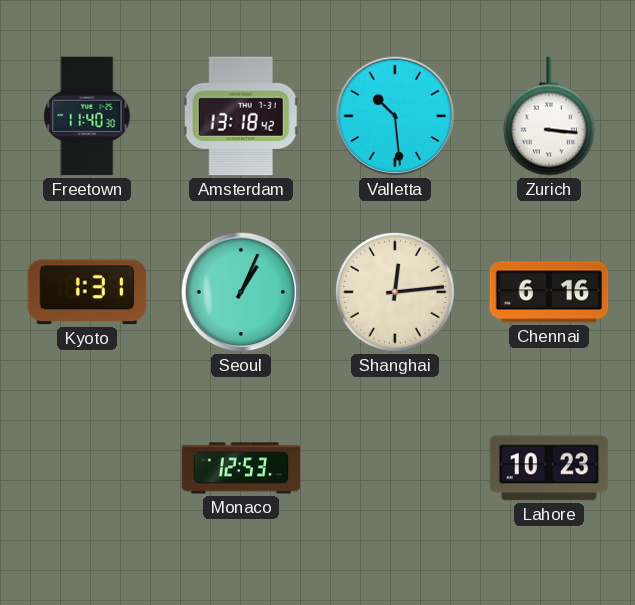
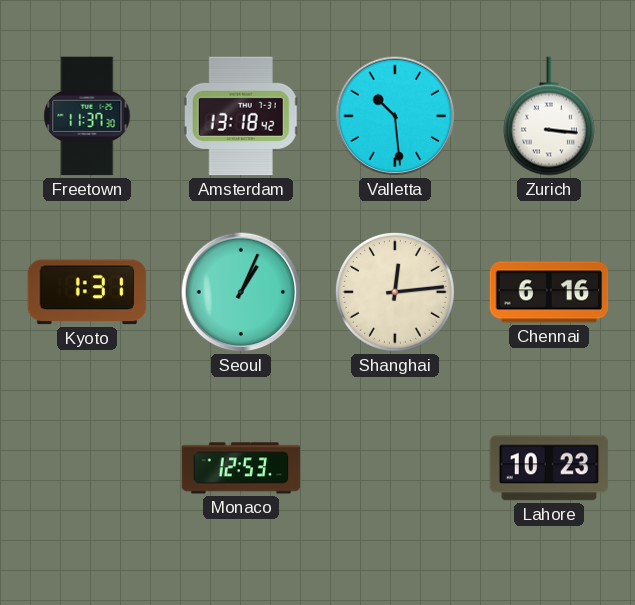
Freetown: 11:40 -> 11:37 (87, 116)
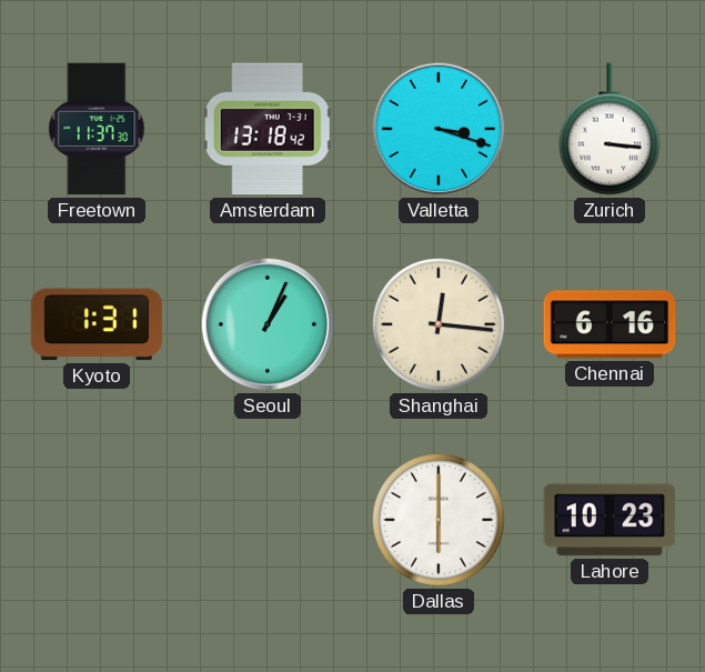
Valletta: 10:29 -> 3:18 (439, 129)
Shanghai: 12:14 -> 12:16 (440, 325)
Monaco: 12:53 -> none (241, 468)
Dallas: none -> 6:00 (440, 521)
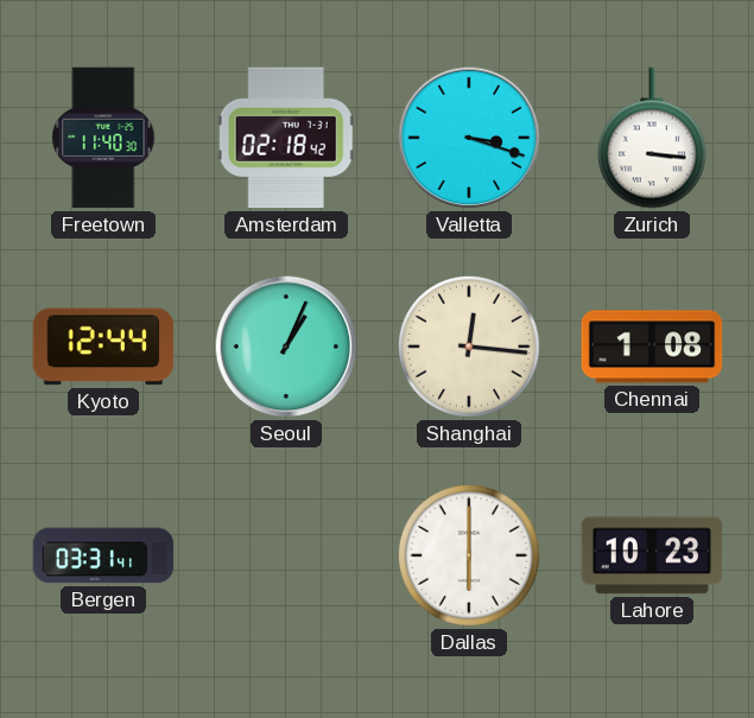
Freetown: 11:37 -> 11:40 (103, 138)
Amsterdam: 13:18 -> 02:18 (286, 138)
Kyoto: 1:31 -> 12:44 (103, 347)
Chennai: 6:16 -> 1:08 (652, 347)
Bergen: none -> 03:31 (103, 555)
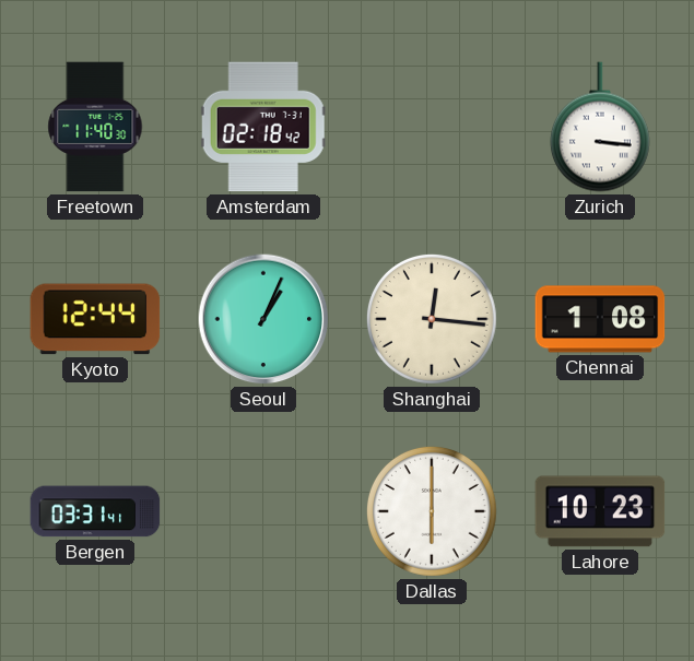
Valletta: 3:18 -> none (469, 138)
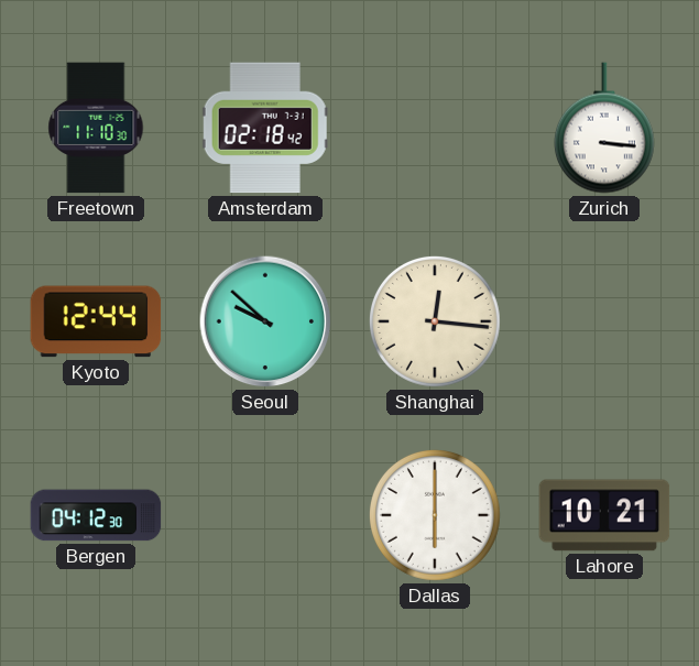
Freetown: 11:40 -> 11:10 (96, 128)
Seoul: 1:04 -> 9:52 (265, 321)
Chennai: 1:08 -> none (600, 319)
Bergen: 03:31 -> 04:12 (96, 515)
Lahore: 10:23 -> 10:21 (604, 515)
